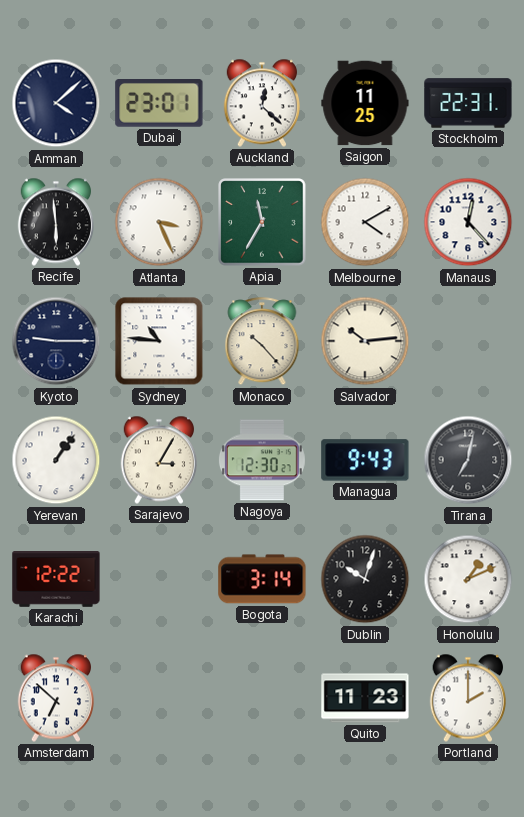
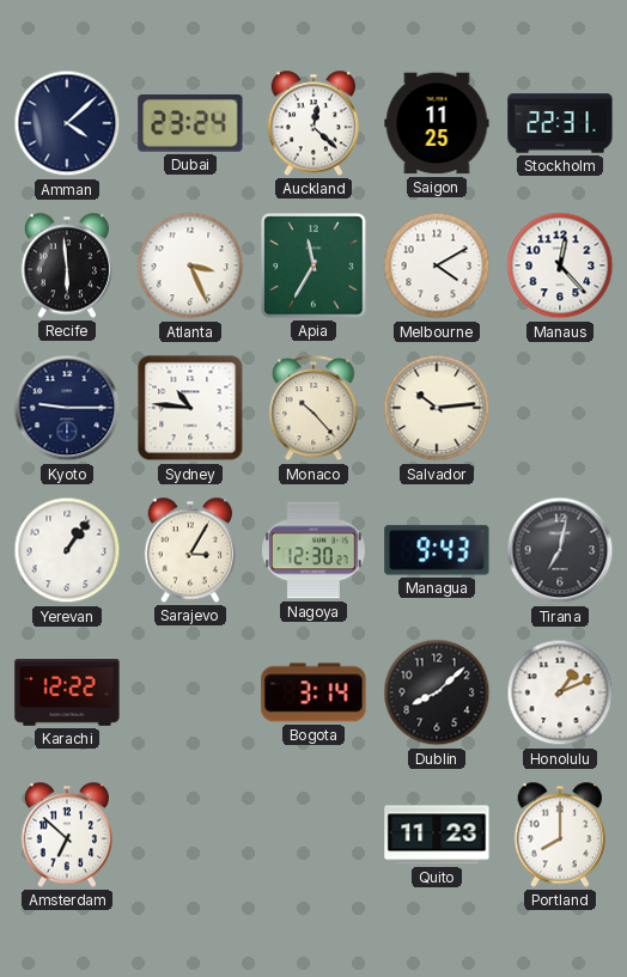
Dubai: 23:01 -> 23:24 (190, 124)
Dublin: 10:03 -> 8:08 (437, 692)
Portland: 2:00 -> 8:00 (559, 835)
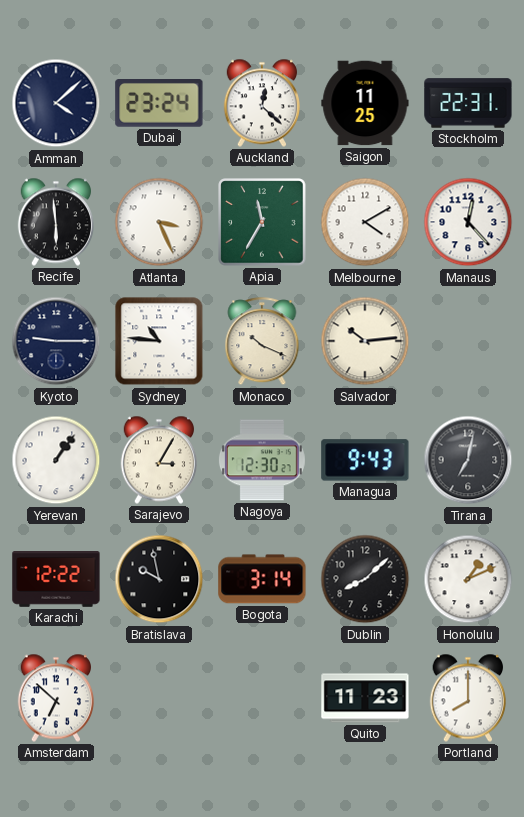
Monaco: 10:23 -> 10:19 (262, 342)
Bratislava: none -> 9:58 (159, 579)
